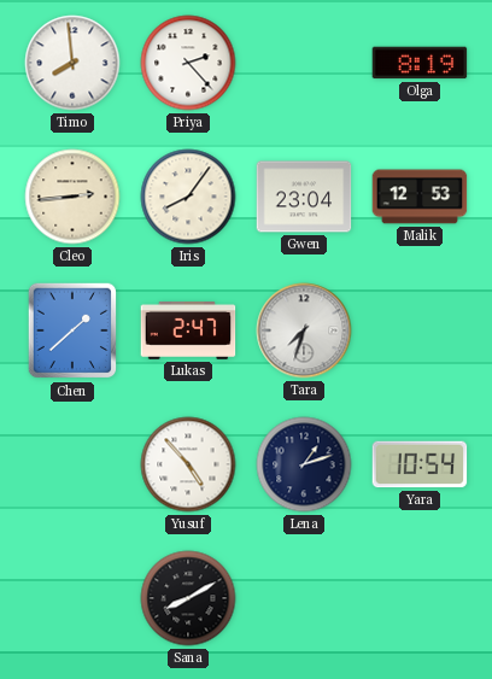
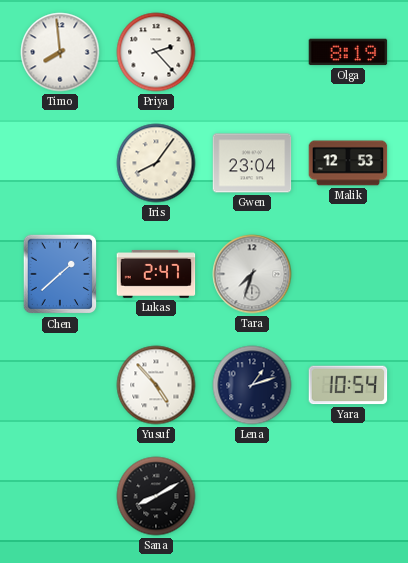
Cleo: 2:44 -> none (72, 197)
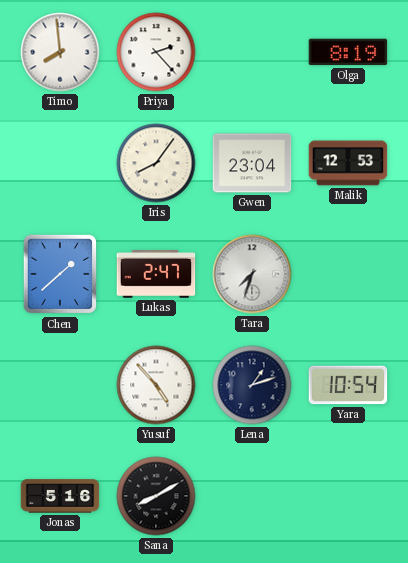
Jonas: none -> 5:16 (60, 496)
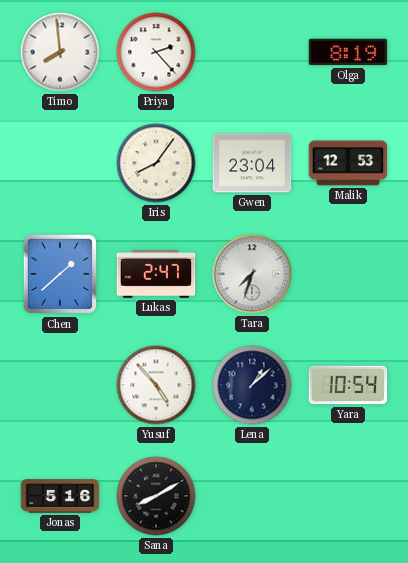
Lena: 1:12 -> 1:08 (252, 385)
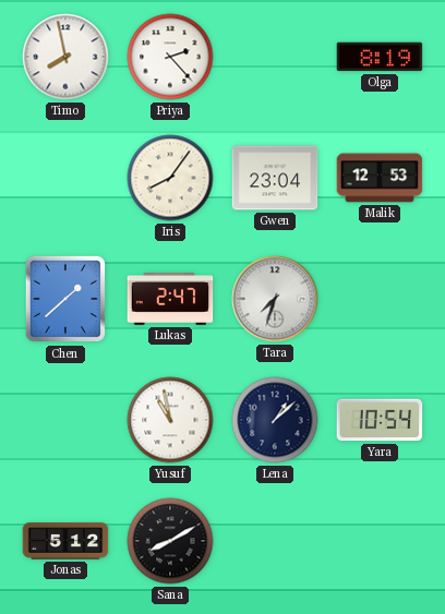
Timo: 7:59 -> 7:58 (65, 57)
Yusuf: 4:53 -> 10:58 (170, 420)
Jonas: 5:16 -> 5:12 (65, 541)
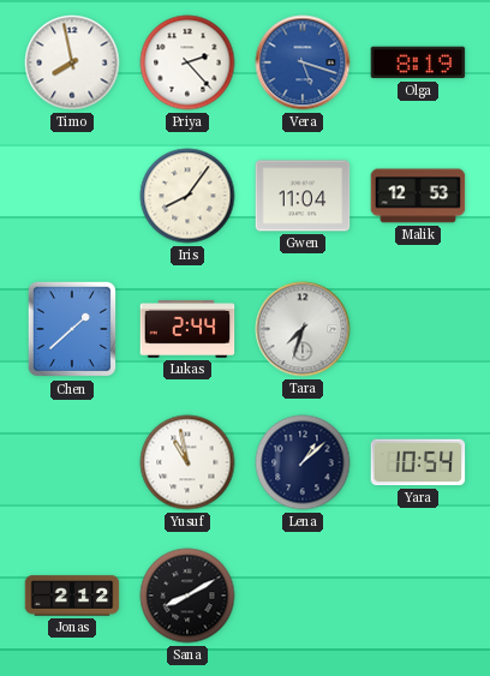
Vera: none -> 5:18 (303, 62)
Gwen: 23:04 -> 11:04 (303, 196)
Lukas: 2:47 -> 2:44 (187, 329)
Jonas: 5:12 -> 2:12 (72, 596)
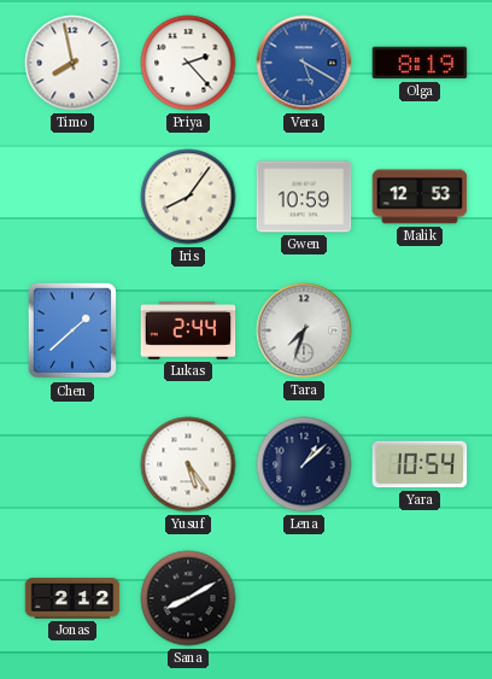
Vera: 5:18 -> 5:20 (304, 63)
Gwen: 11:04 -> 10:59 (304, 197)
Yusuf: 10:58 -> 5:24 (188, 464)
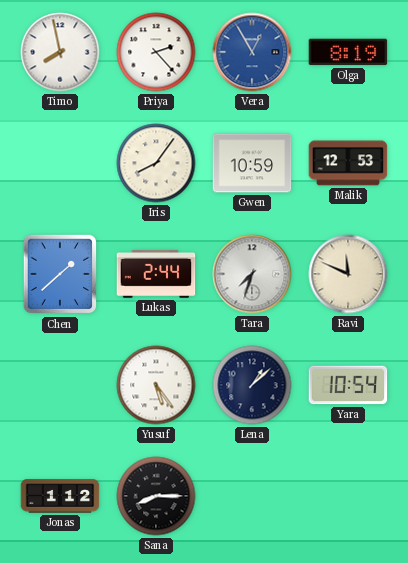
Vera: 5:20 -> 12:55 (252, 52)
Ravi: none -> 11:49 (348, 274)
Jonas: 2:12 -> 1:12 (60, 496)
Sana: 8:10 -> 8:15 (156, 496)
